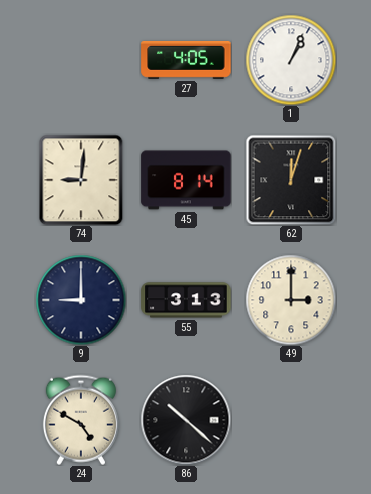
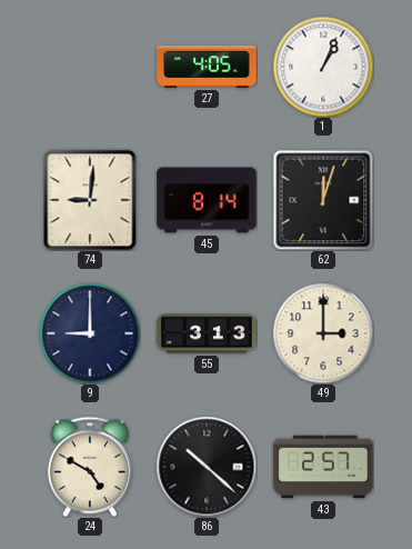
43: none -> 2:57 (323, 467)
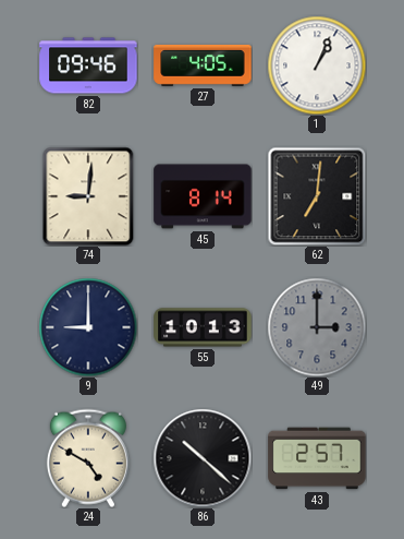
82: none -> 09:46 (88, 65)
62: 12:03 -> 7:01 (317, 196)
55: 3:13 -> 10:13 (203, 327)
49 dial: cream -> grey (317, 327)
